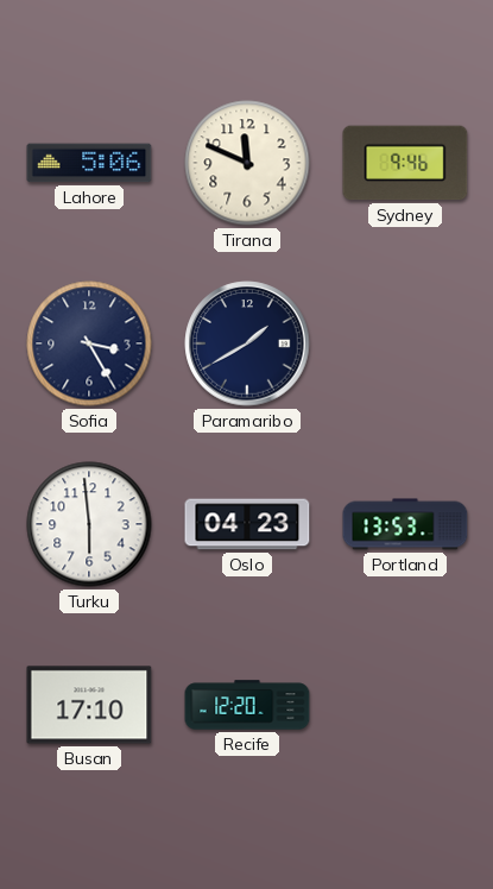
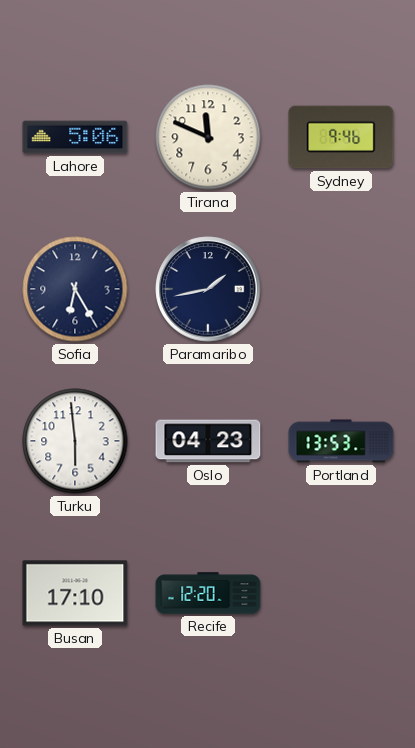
Sofia: 3:25 -> 6:25 (75, 289)
Paramaribo: 1:40 -> 1:43 (208, 289)
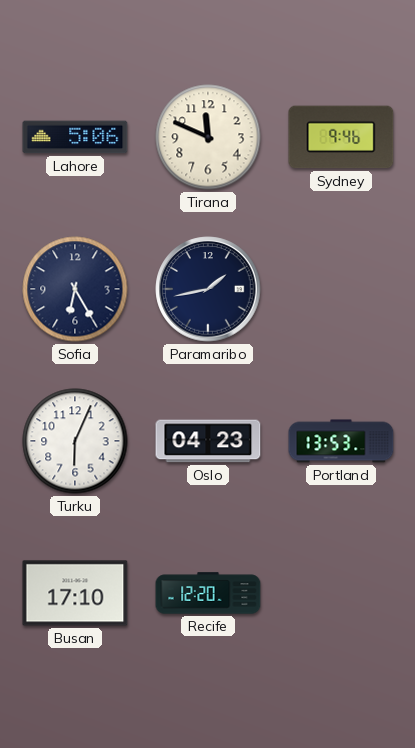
Turku: 5:59 -> 6:04 (75, 441)
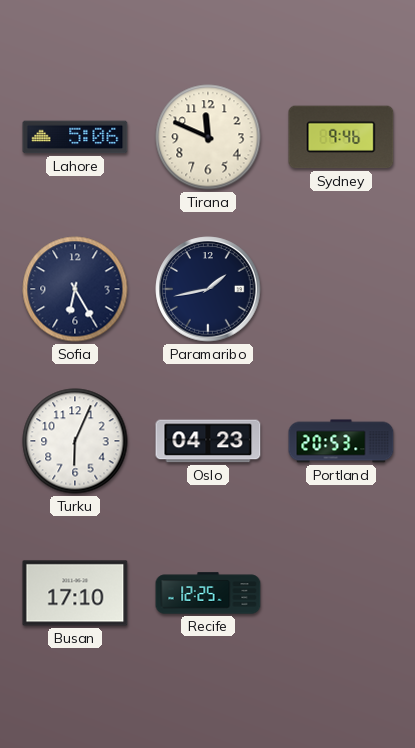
Portland: 13:53 -> 20:53 (341, 441)
Recife: 12:20 -> 12:25 (208, 593)
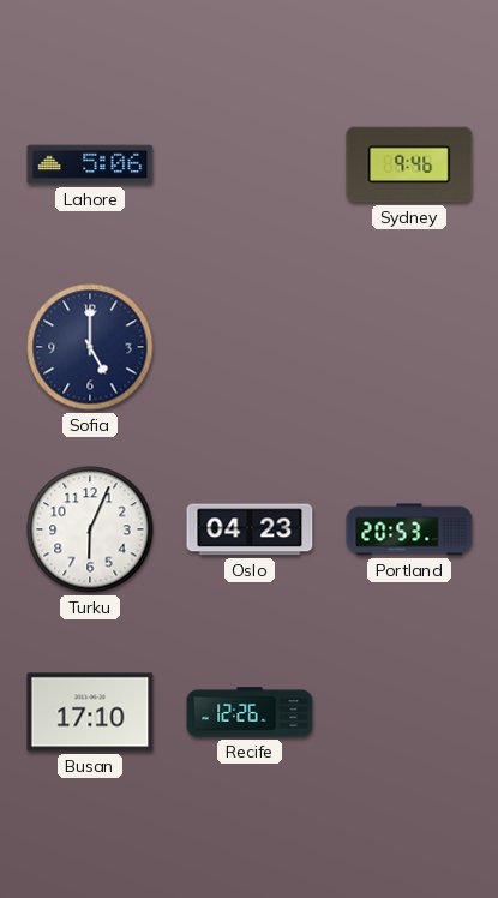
Tirana: 11:49 -> none (208, 137)
Sofia: 6:25 -> 5:00 (90, 347)
Paramaribo: 1:43 -> none (208, 289)
Recife: 12:25 -> 12:26 (250, 712)
